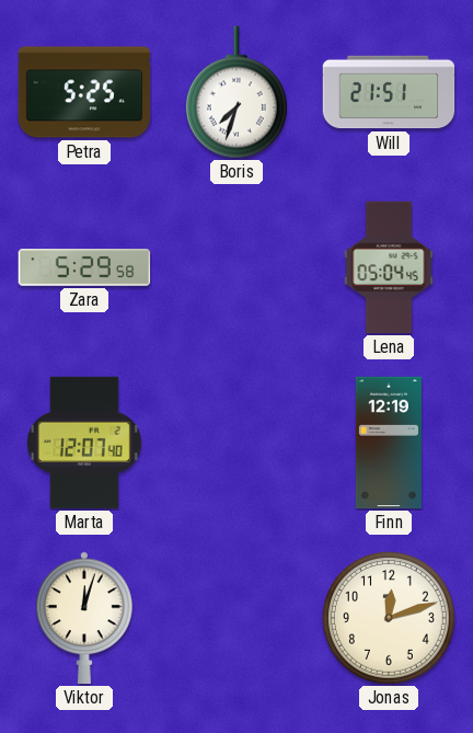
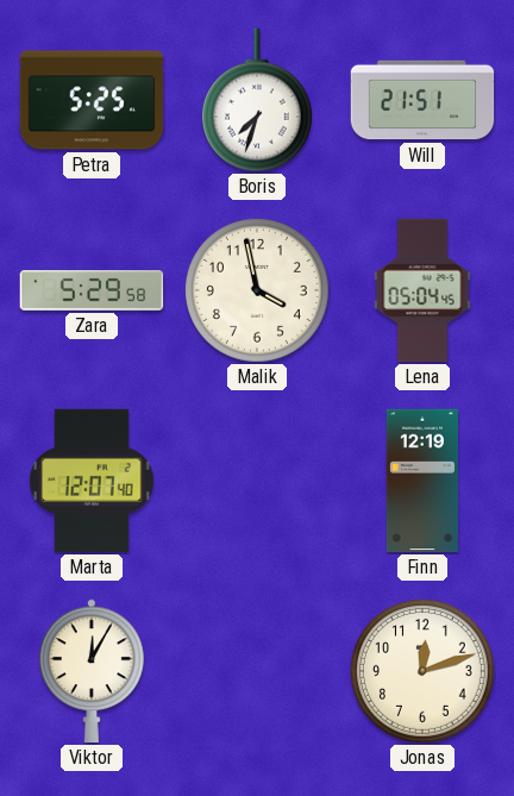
Malik: none -> 3:58 (257, 290)
Viktor: 12:03 -> 12:05 (92, 671)
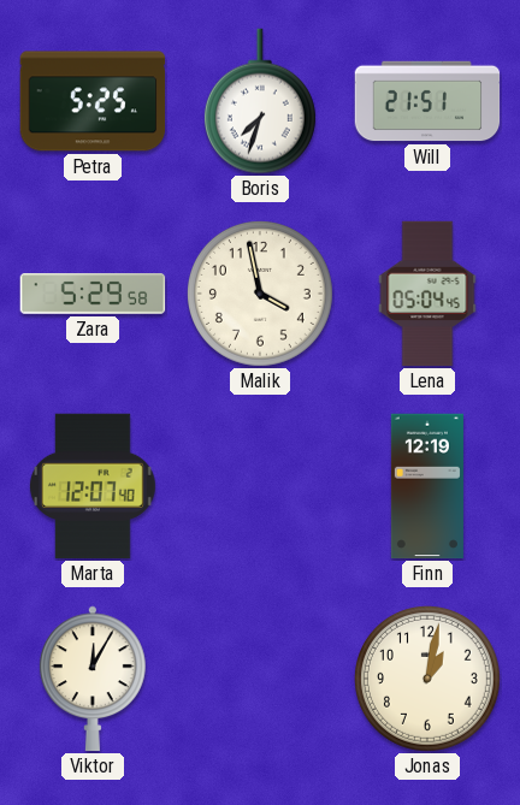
Jonas: 12:12 -> 1:02 (427, 679)
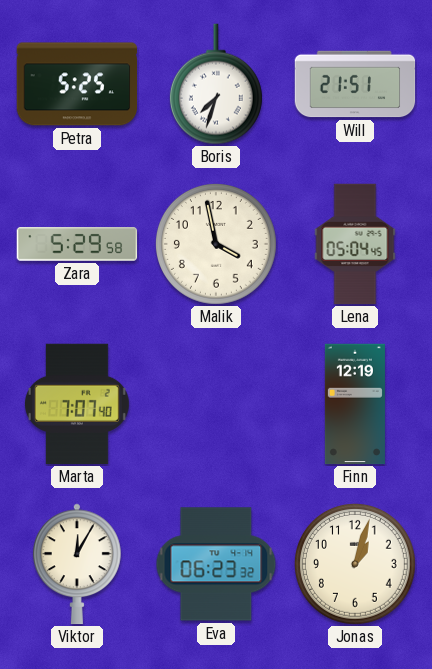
Marta: 12:07 -> 7:07 (77, 404)
Eva: none -> 06:23 (216, 564)
Jonas: 1:02 -> 1:03 (355, 564)
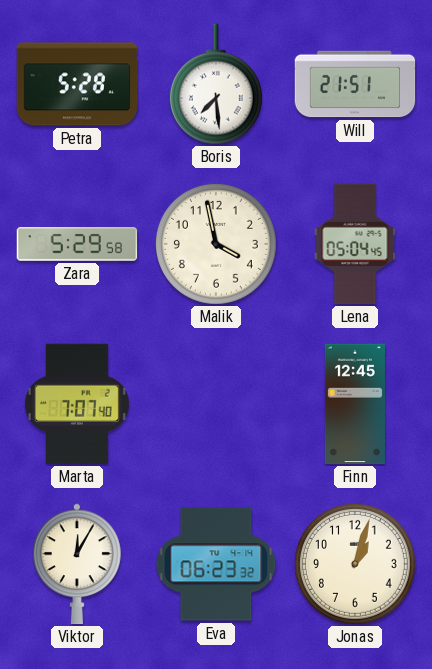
Petra: 5:25 -> 5:28 (77, 84)
Boris: 7:33 -> 7:29 (216, 84)
Finn: 12:19 -> 12:45 (355, 404)
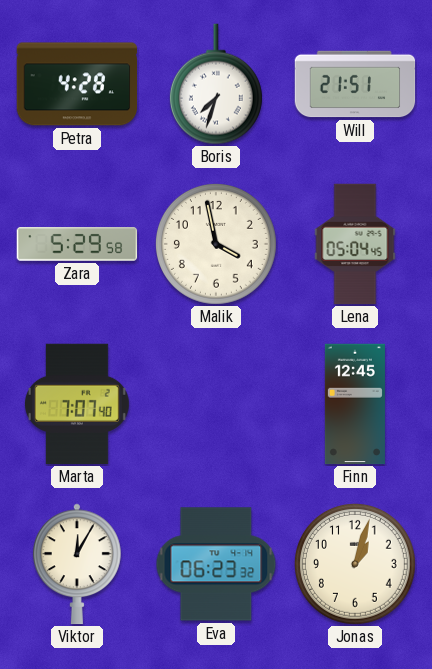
Petra: 5:28 -> 4:28 (77, 84)
Boris: 7:29 -> 7:33 (216, 84)
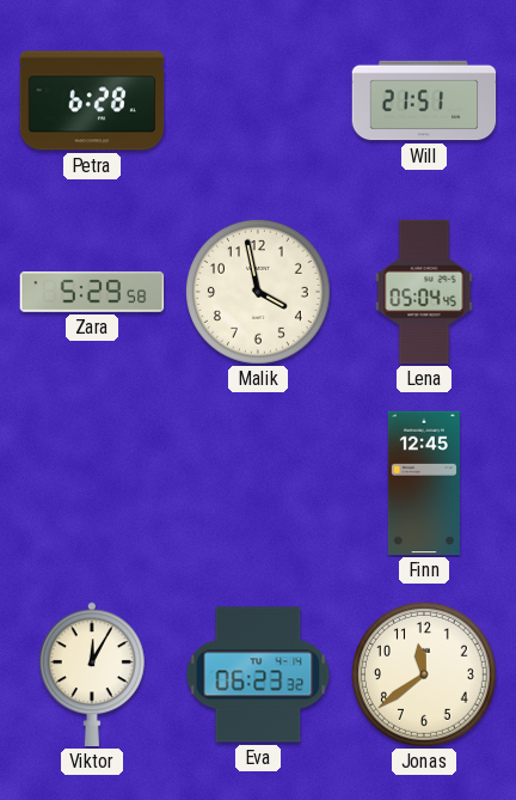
Petra: 4:28 -> 6:28 (92, 100)
Boris: 7:33 -> none (216, 84)
Marta: 7:07 -> none (77, 404)
Jonas: 1:03 -> 11:39 (424, 674)
